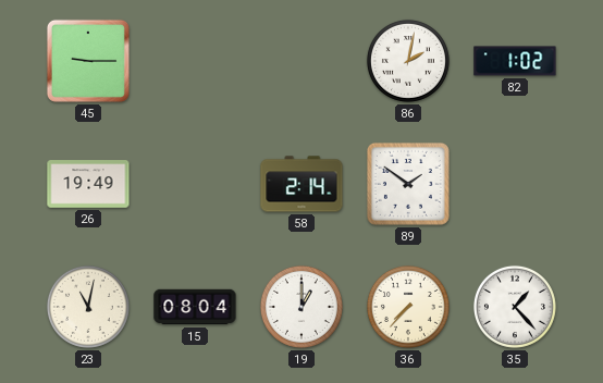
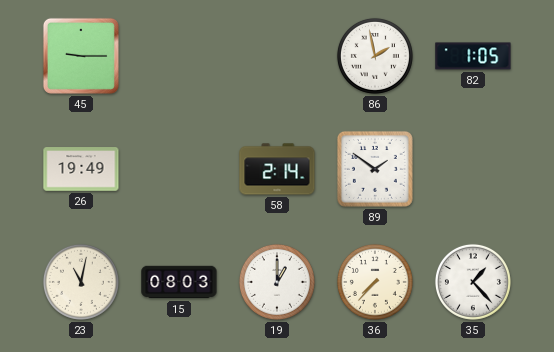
86: 2:02 -> 1:58 (375, 56)
82: 1:02 -> 1:05 (473, 56)
15: 08:04 -> 08:03 (179, 282)
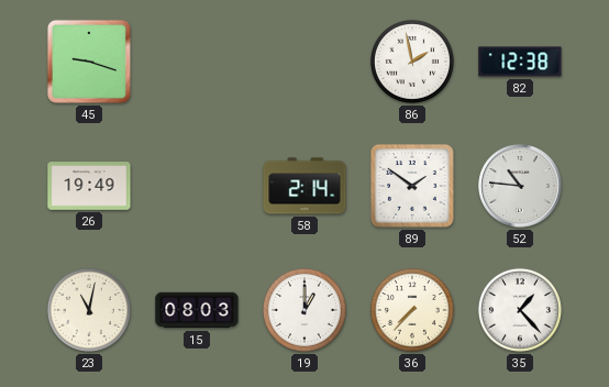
45: 9:15 -> 9:18 (89, 62)
82: 1:05 -> 12:38 (520, 62)
52: none -> 10:46 (520, 186)
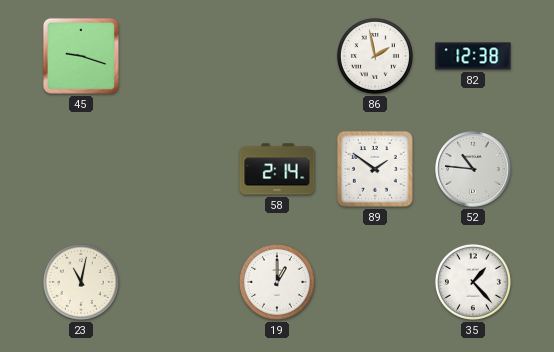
26: 19:49 -> none (89, 186)
15: 08:03 -> none (197, 310)
36: 7:37 -> none (412, 310)
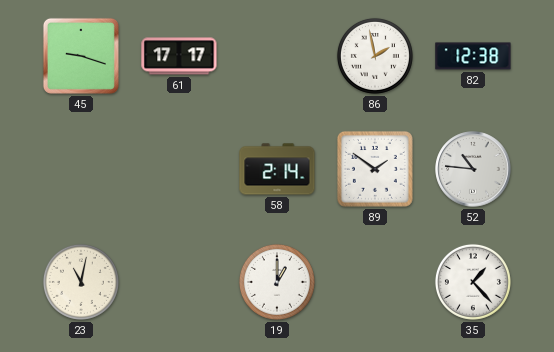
61: none -> 17:17 (179, 56)
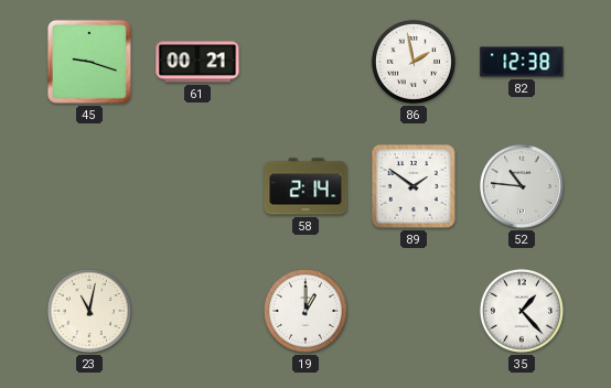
61: 17:17 -> 00:21 (197, 62)
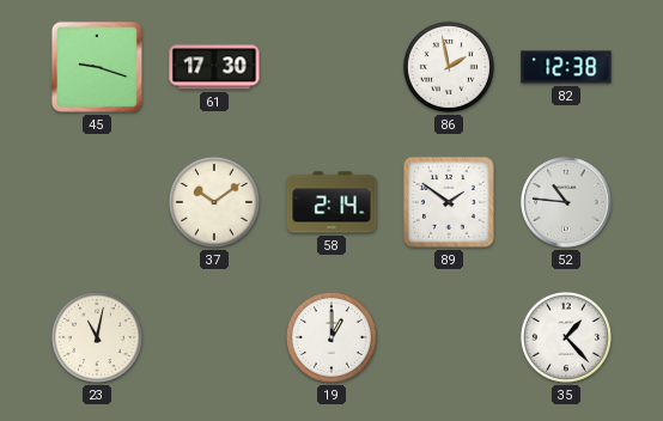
61: 00:21 -> 17:30 (214, 67)
37: none -> 10:09 (214, 202)
